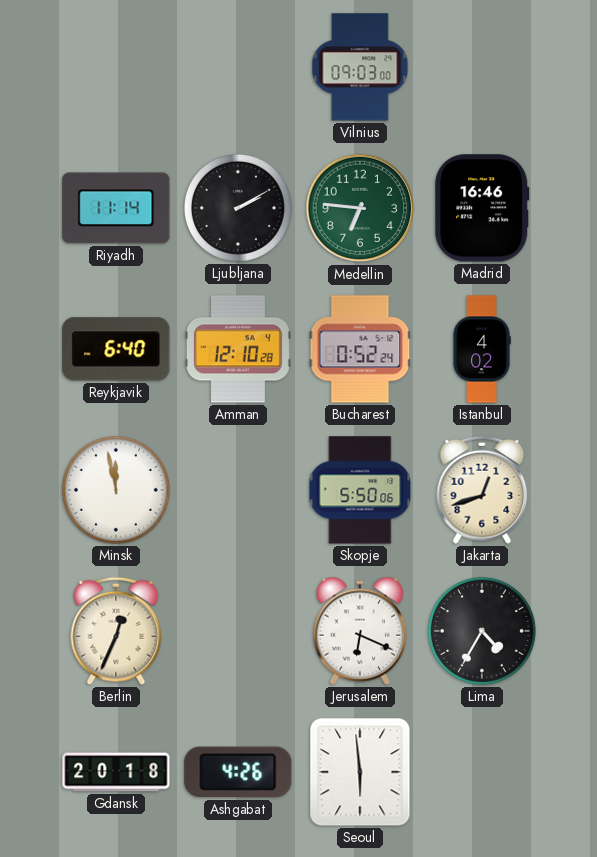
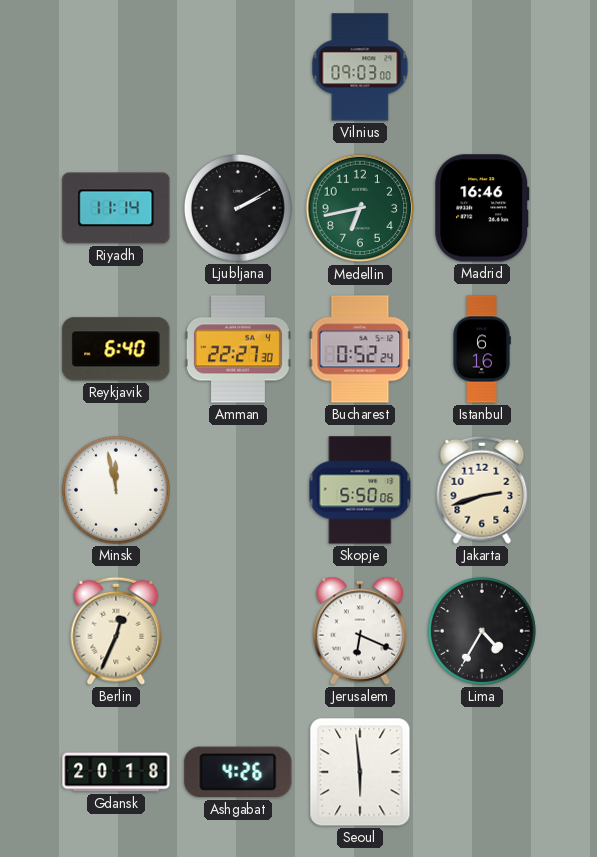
Medellin: 6:46 -> 6:43 (360, 208)
Amman: 12:10 -> 22:27 (238, 349)
Istanbul: 4:02 -> 6:16 (482, 349)
Jakarta: 12:42 -> 2:42 (482, 490)
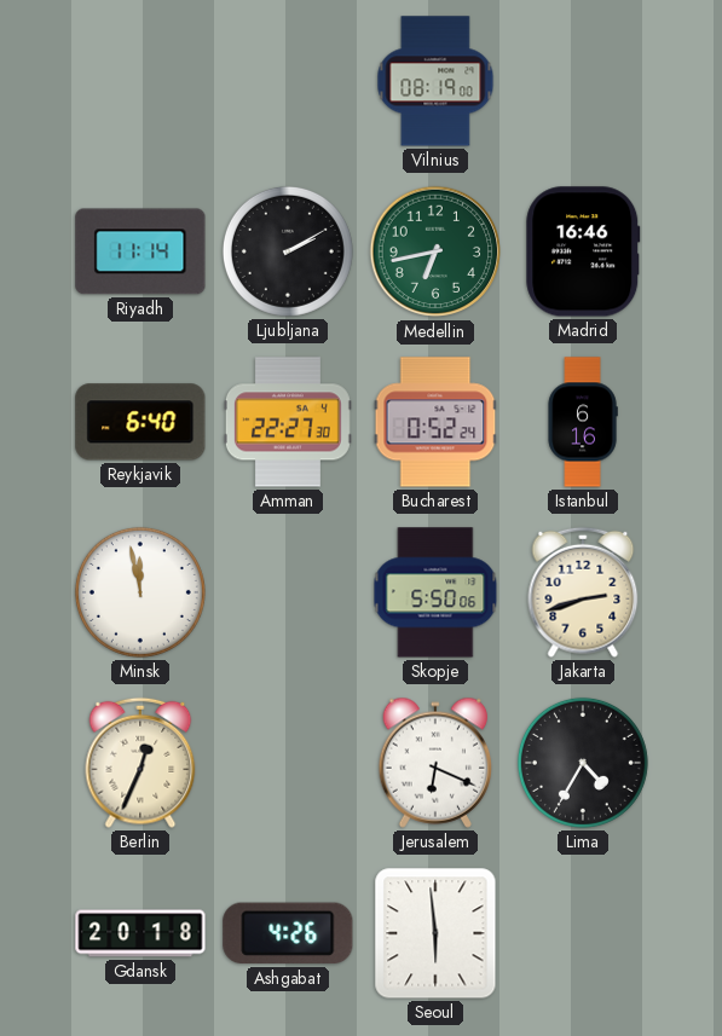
Vilnius: 09:03 -> 08:19 (435, 81)
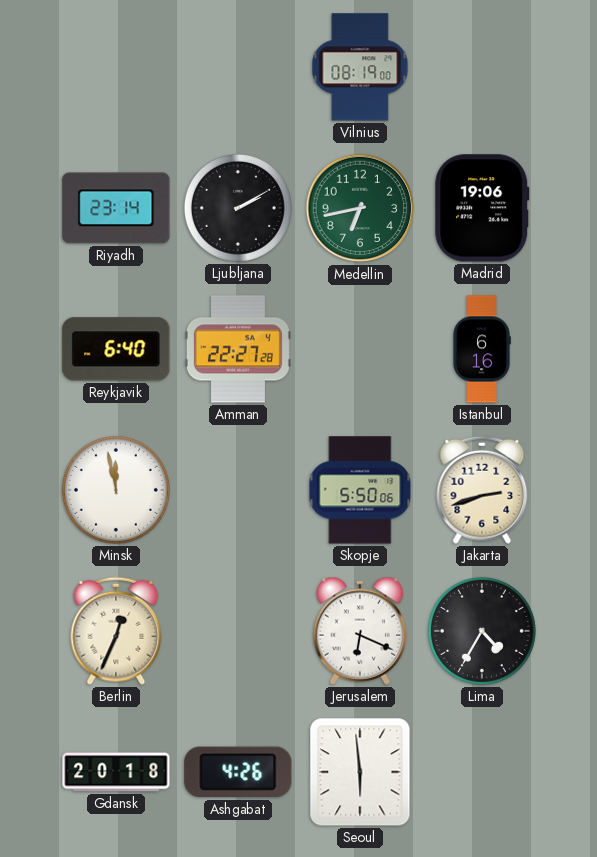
Riyadh: 11:14 -> 23:14 (116, 208)
Madrid: 16:46 -> 19:06 (482, 208)
Amman: 22:27:30 -> 22:27:28 (238, 349)
Bucharest: 0:52 -> none (435, 422)
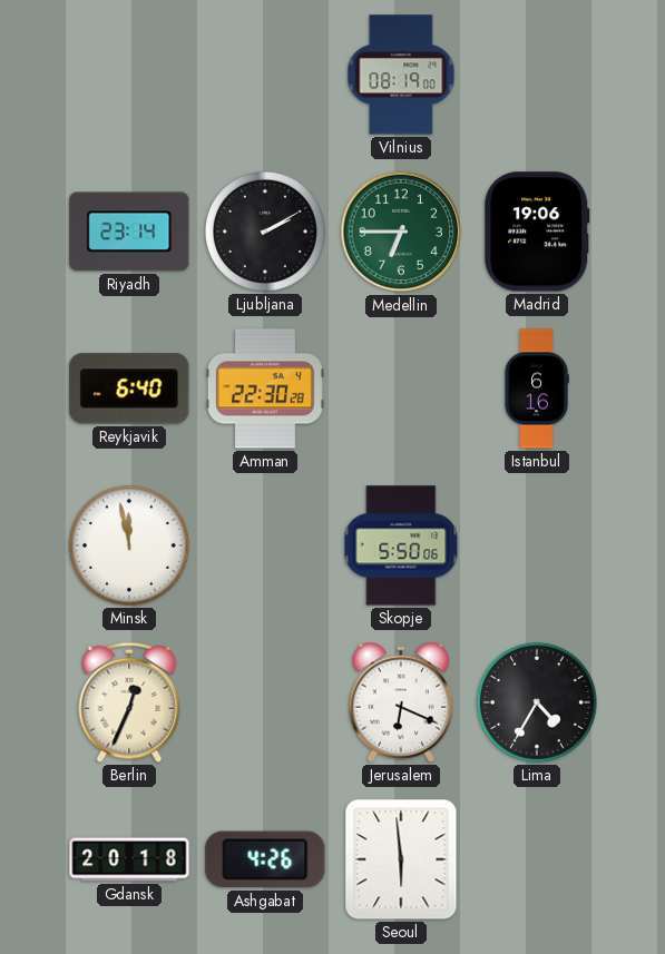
Medellin: 6:43 -> 6:45 (401, 232)
Amman: 22:27 -> 22:30 (265, 389)
Jakarta: 2:42 -> none (482, 490)
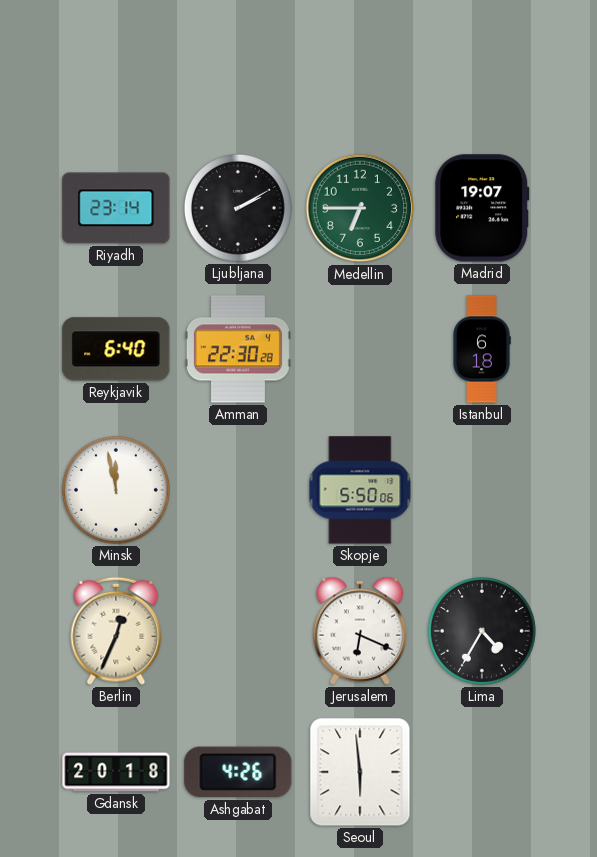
Vilnius: 08:19 -> none (401, 75)
Madrid: 19:06 -> 19:07 (482, 208)
Istanbul: 6:16 -> 6:18 (482, 349)
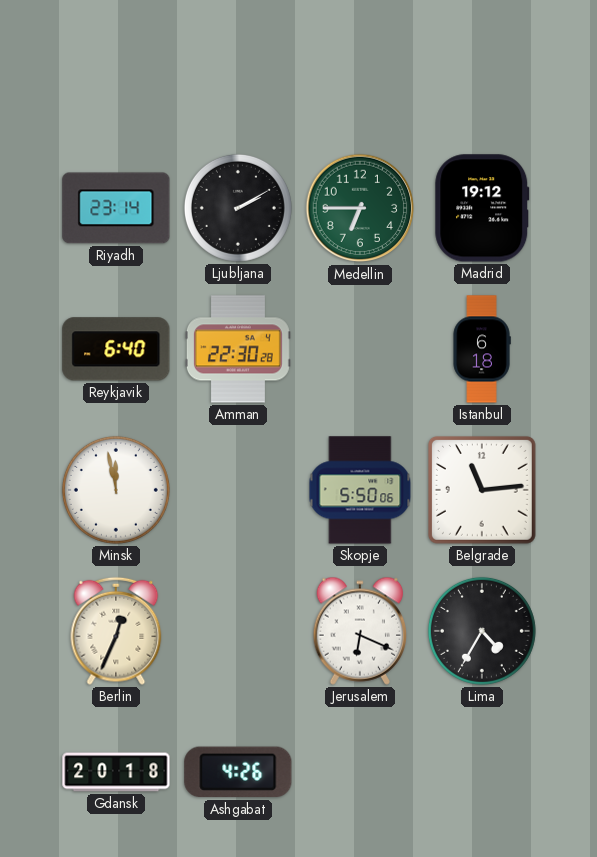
Madrid: 19:07 -> 19:12 (482, 208)
Belgrade: none -> 11:14 (482, 490)
Seoul: 5:59 -> none (360, 772)
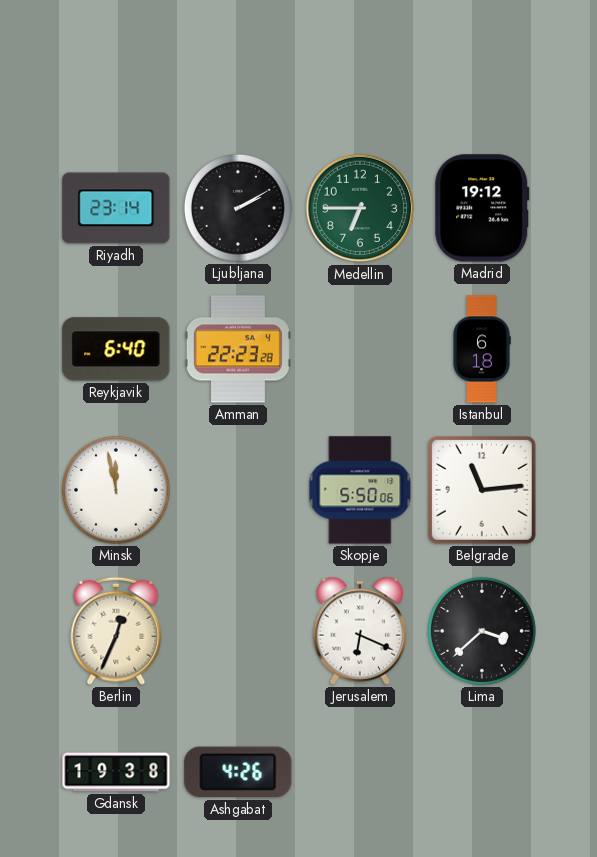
Amman: 22:30 -> 22:23 (238, 349)
Lima: 4:35 -> 3:38 (482, 631)
Gdansk: 20:18 -> 19:38 (116, 772)
